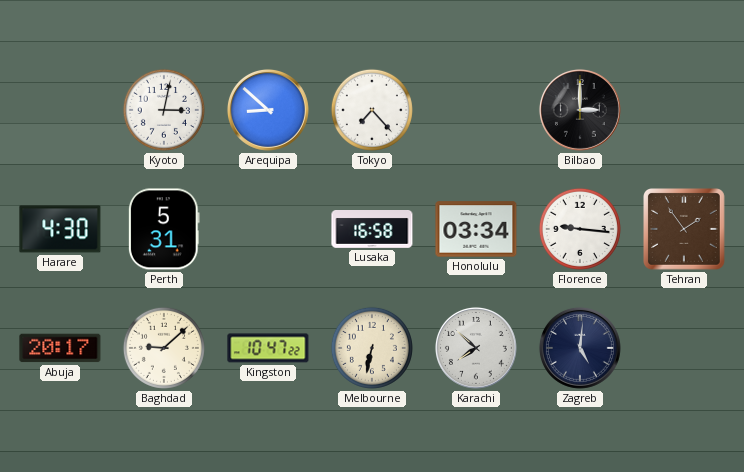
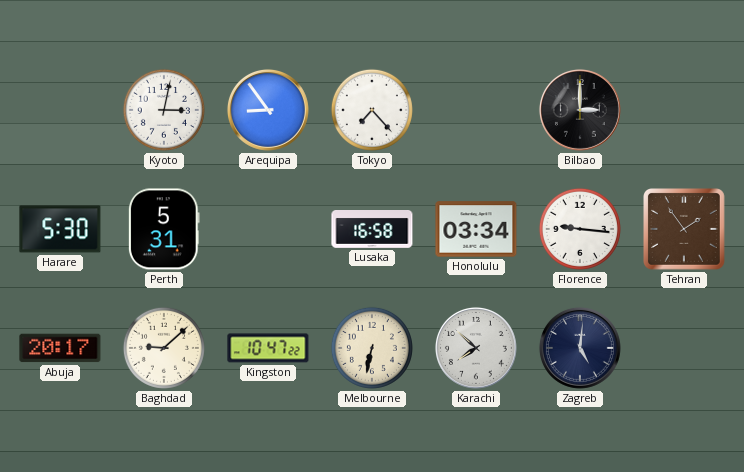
Arequipa: 8:52 -> 8:54 (268, 110)
Harare: 4:30 -> 5:30 (60, 229)
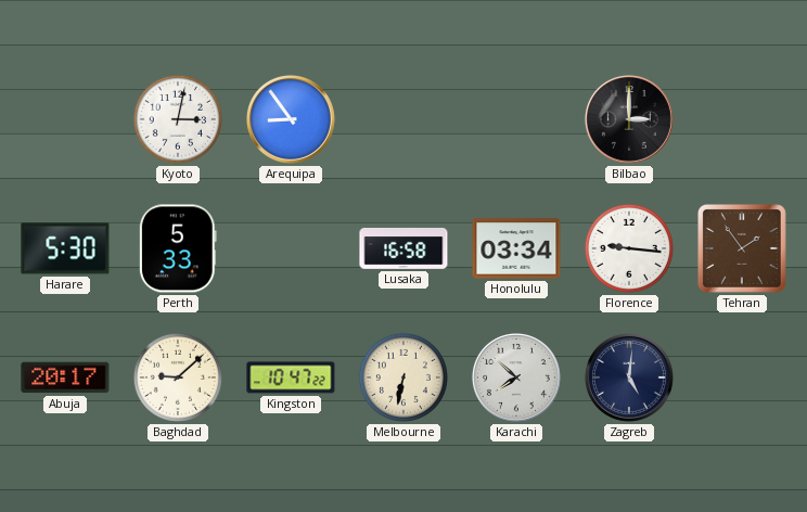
Tokyo: 7:23 -> none (372, 110)
Perth: 5:31 -> 5:33 (178, 248)
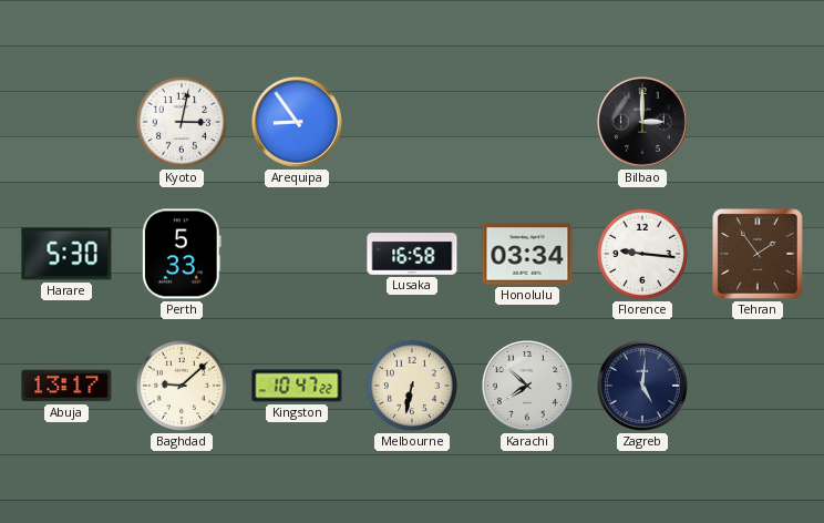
Abuja: 20:17 -> 13:17 (66, 386)
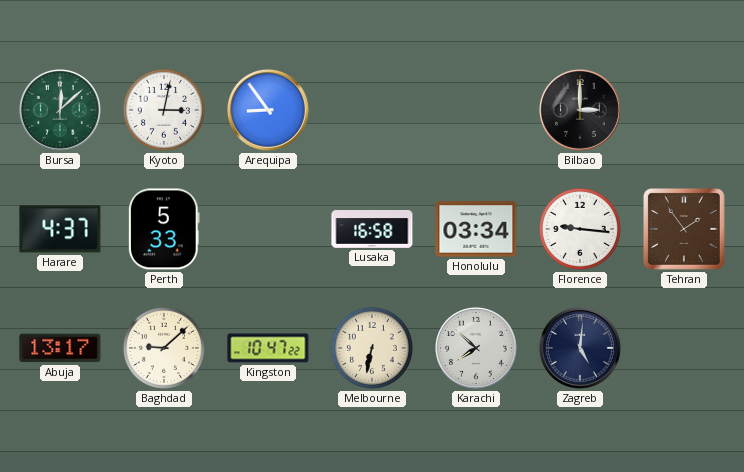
Bursa: none -> 12:08 (60, 110)
Harare: 5:30 -> 4:37 (60, 229)
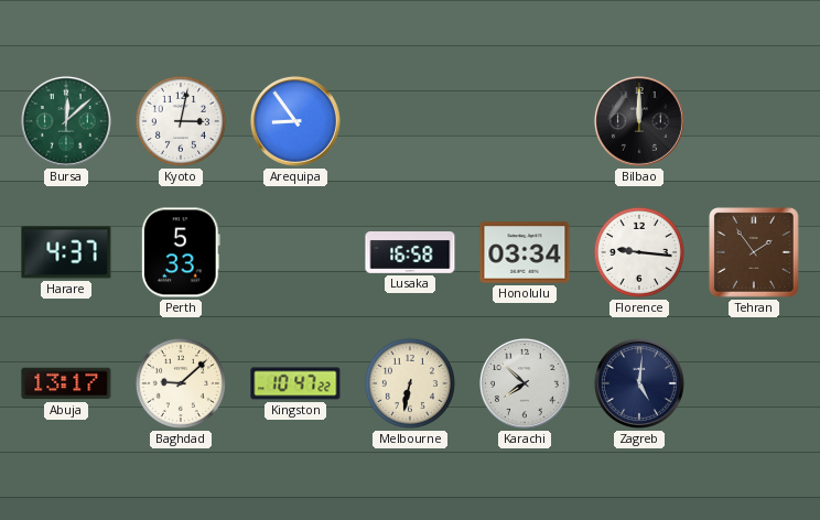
Bilbao: 3:00 -> 12:00 (639, 121)
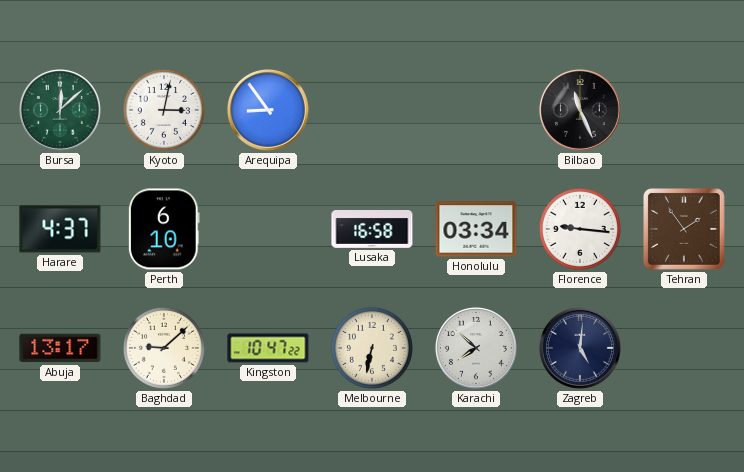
Bilbao: 12:00 -> 11:26 (580, 110)
Perth: 5:33 -> 6:10 (164, 229)
